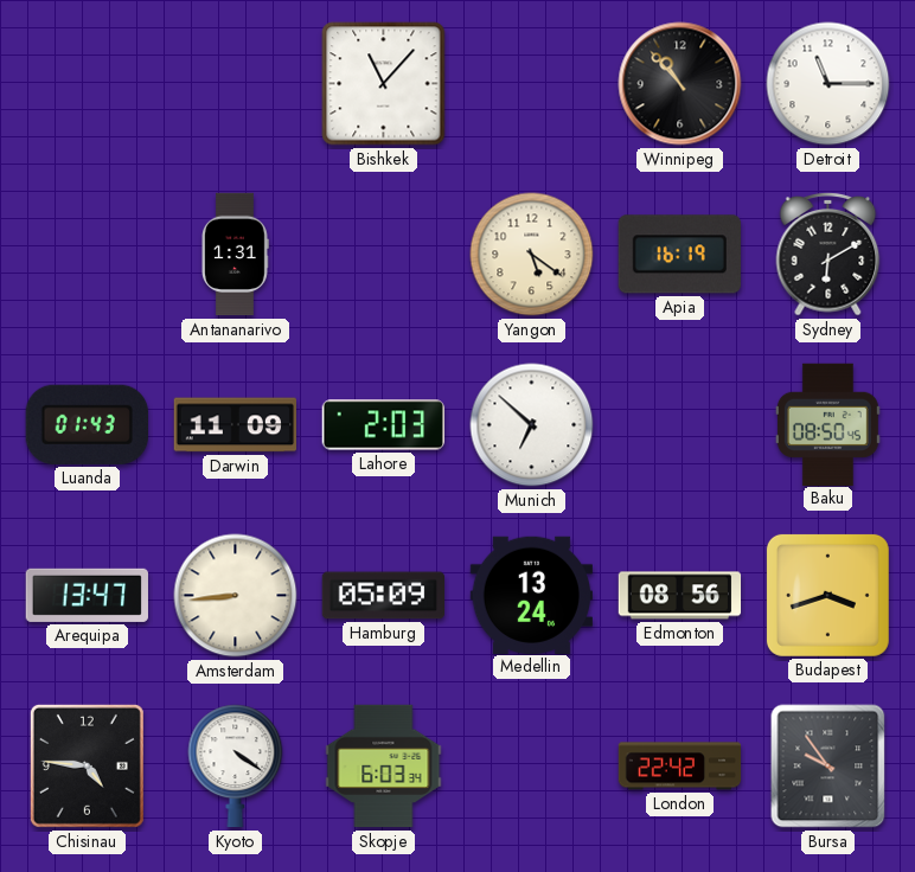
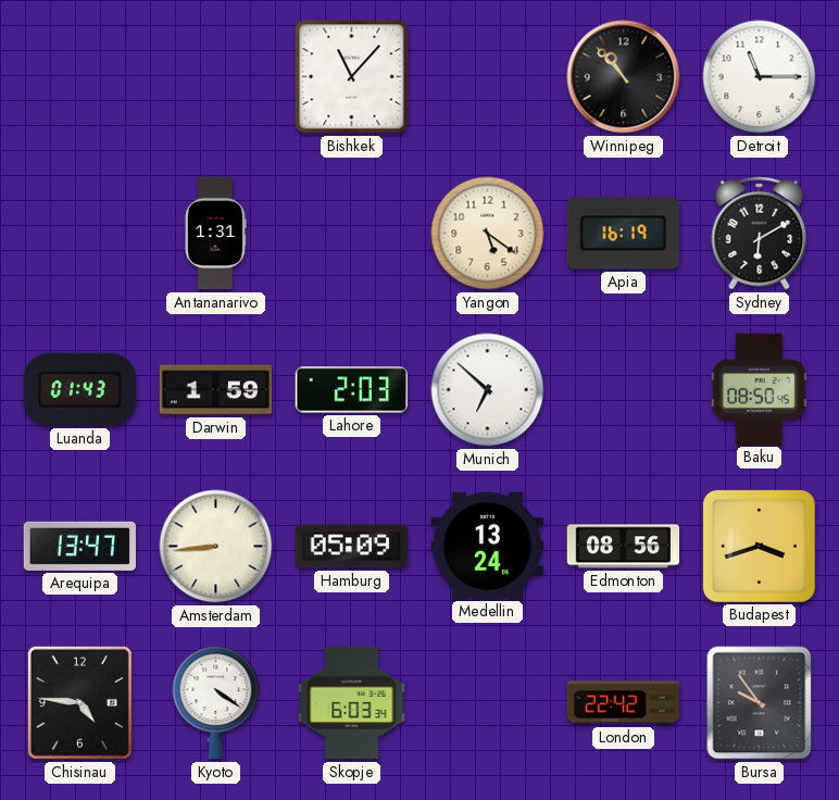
Darwin: 11:09 -> 1:59 (215, 390)
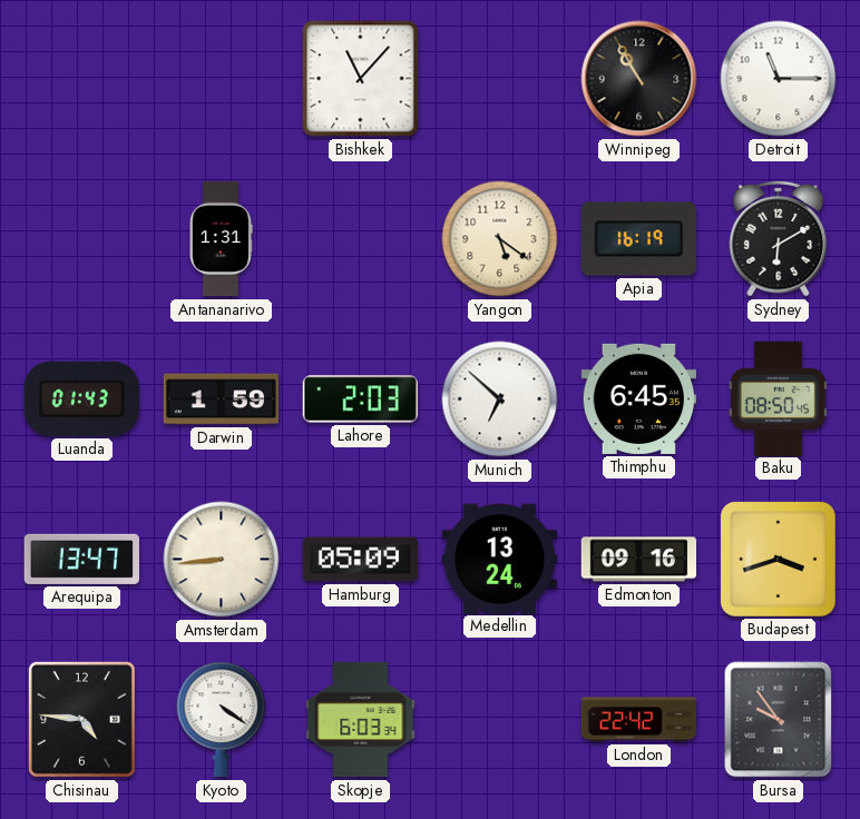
Winnipeg: 10:53 -> 10:55 (639, 79)
Thimphu: none -> 6:45 (638, 398)
Edmonton: 08:56 -> 09:16 (639, 560)
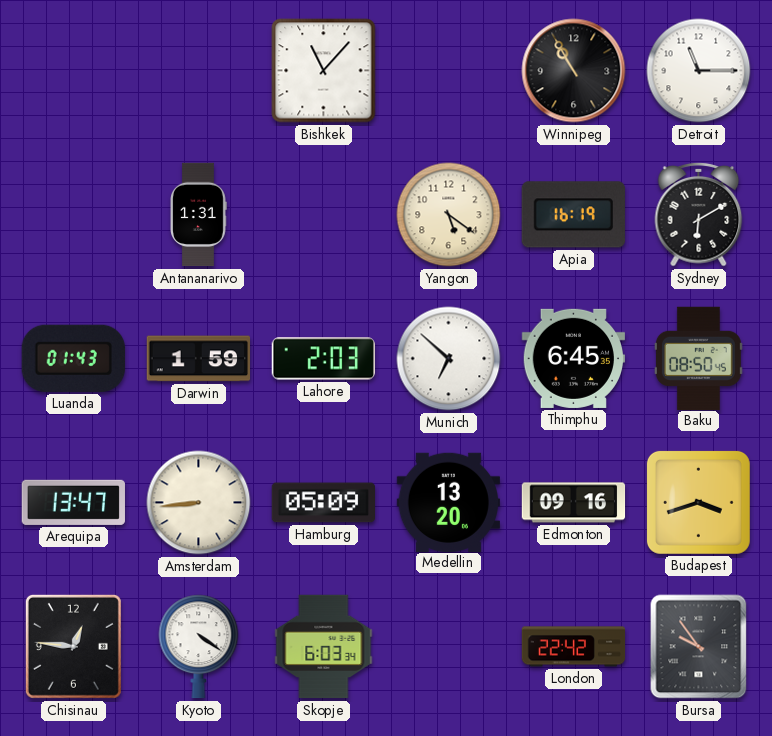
Medellin: 13:24 -> 13:20 (448, 502)
Chisinau: 4:46 -> 12:46 (73, 646)
